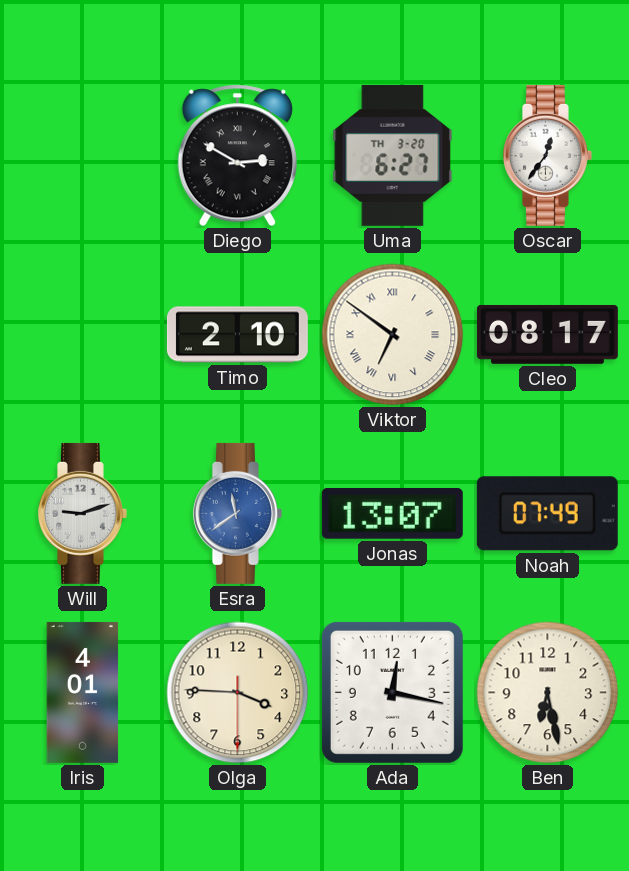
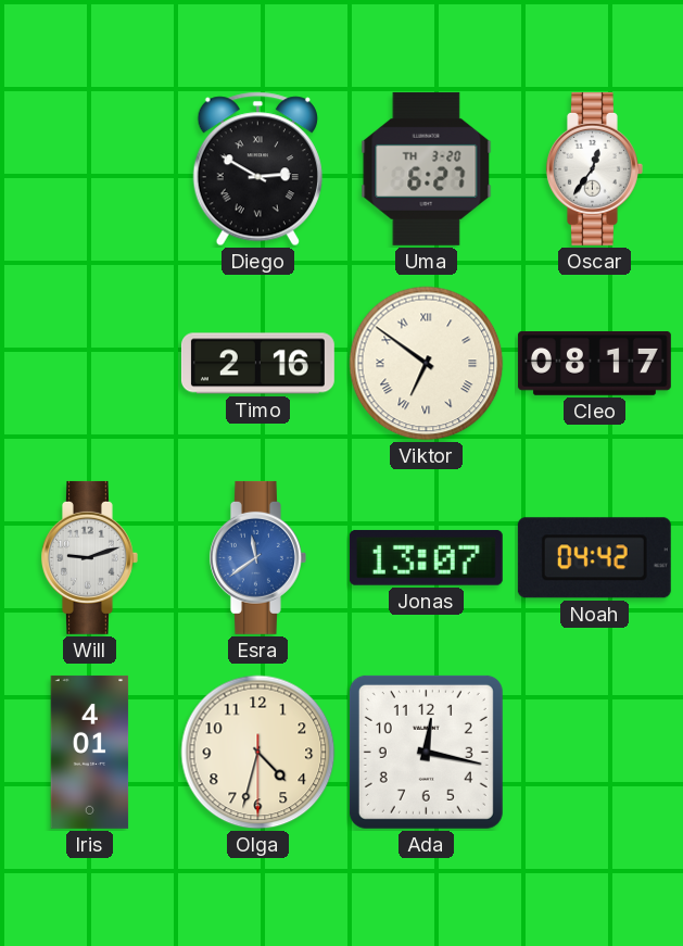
Timo: 2:10 -> 2:16 (257, 364)
Noah: 07:49 -> 04:42 (594, 558)
Olga: 3:45 -> 4:32 (258, 753)
Ben: 6:28 -> none (548, 693)
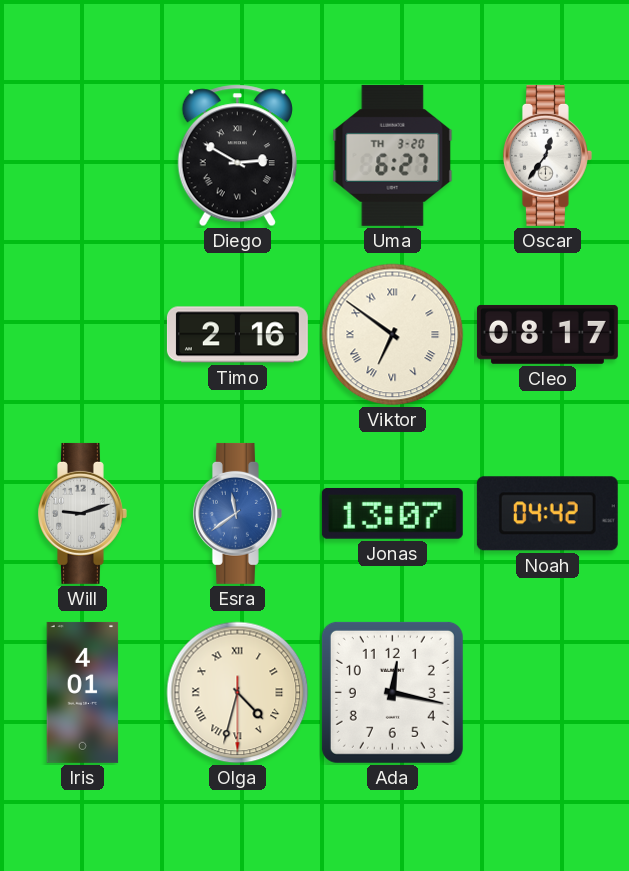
Olga numerals: Arabic -> Roman (238, 693)
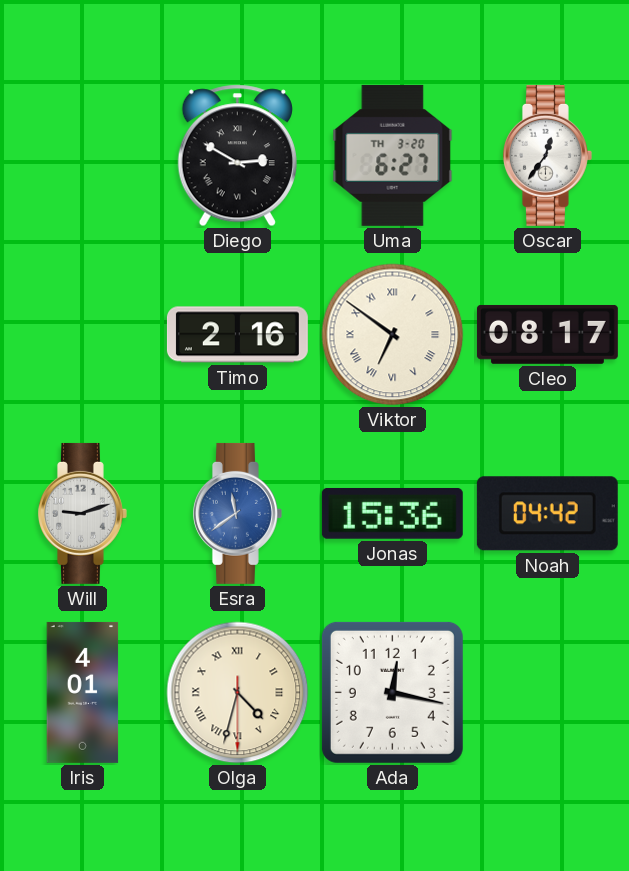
Jonas: 13:07 -> 15:36 (392, 513)
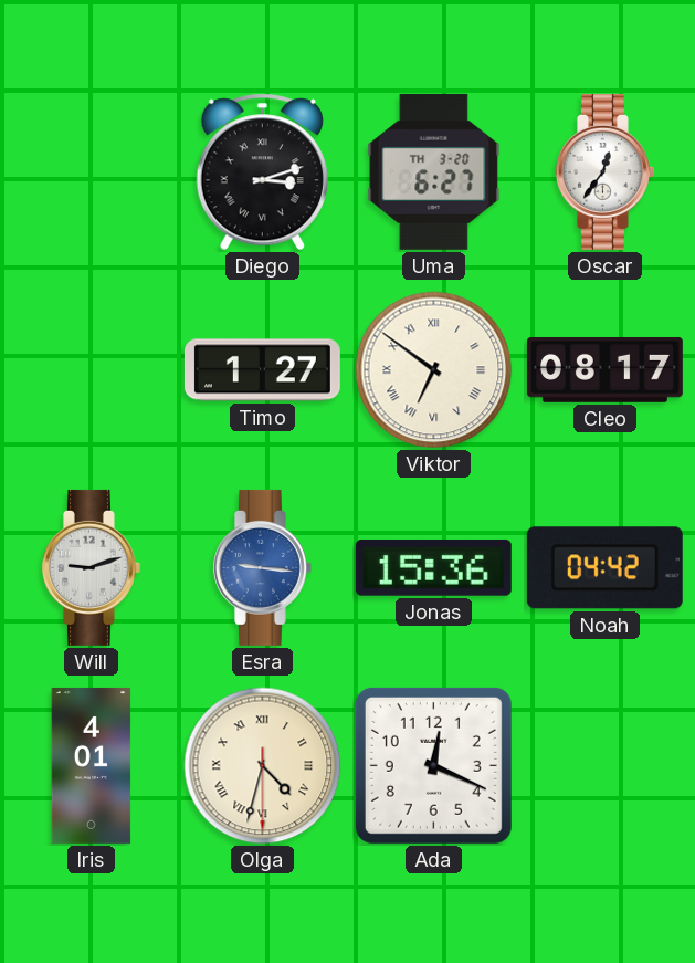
Diego: 2:50 -> 3:12 (262, 172)
Timo: 2:16 -> 1:27 (262, 370)
Esra: 11:39 -> 9:16 (262, 567)
Ada: 12:17 -> 12:19 (433, 765)
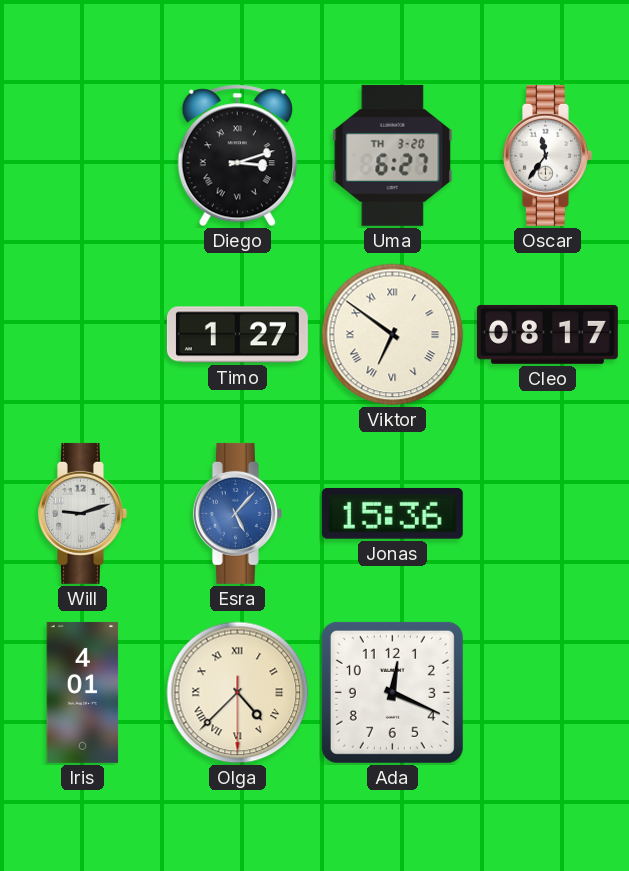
Oscar: 12:36 -> 11:36 (547, 155)
Esra: 9:16 -> 5:07 (237, 513)
Noah: 04:42 -> none (604, 568)
Olga: 4:32 -> 4:37 (238, 693)
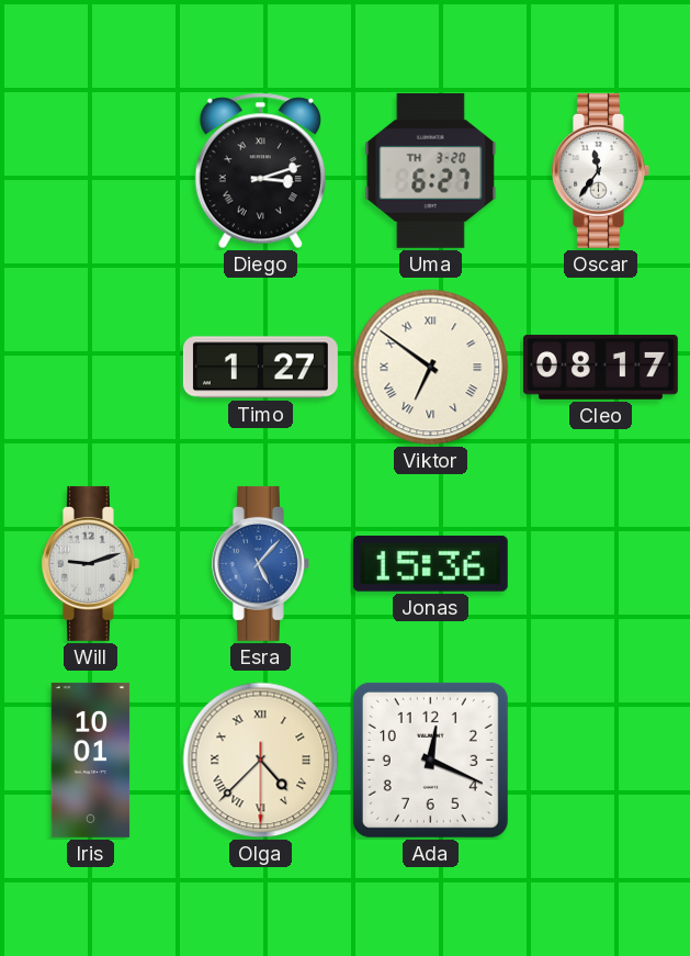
Iris: 4:01 -> 10:01 (91, 760)
